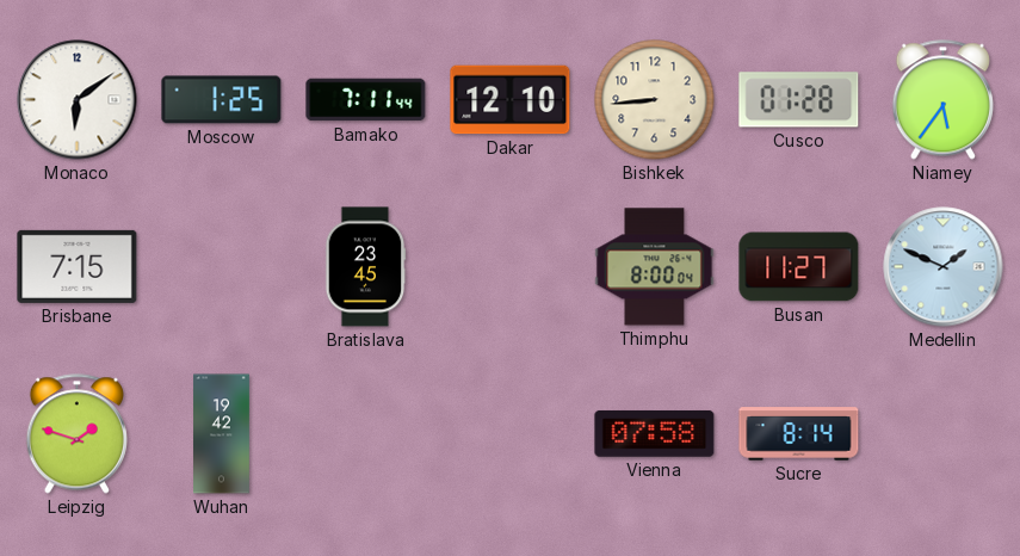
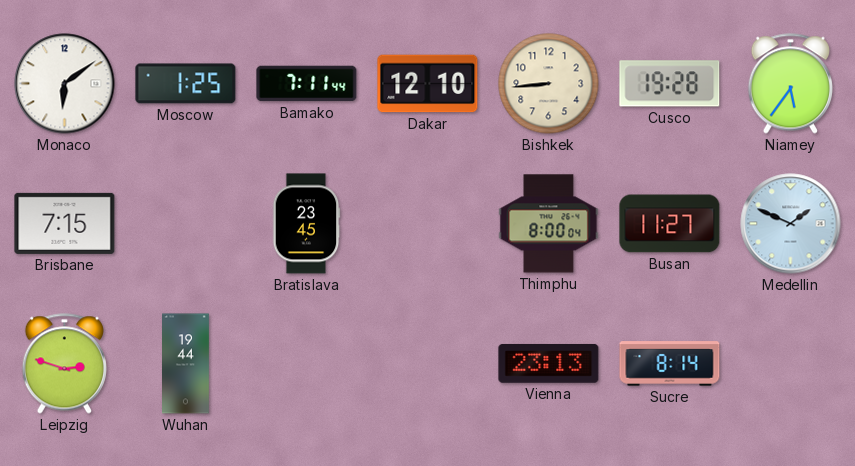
Cusco: 01:28 -> 19:28 (670, 84)
Leipzig: 1:48 -> 2:48 (64, 364)
Wuhan: 19:42 -> 19:44 (186, 364)
Vienna: 07:58 -> 23:13 (549, 364)
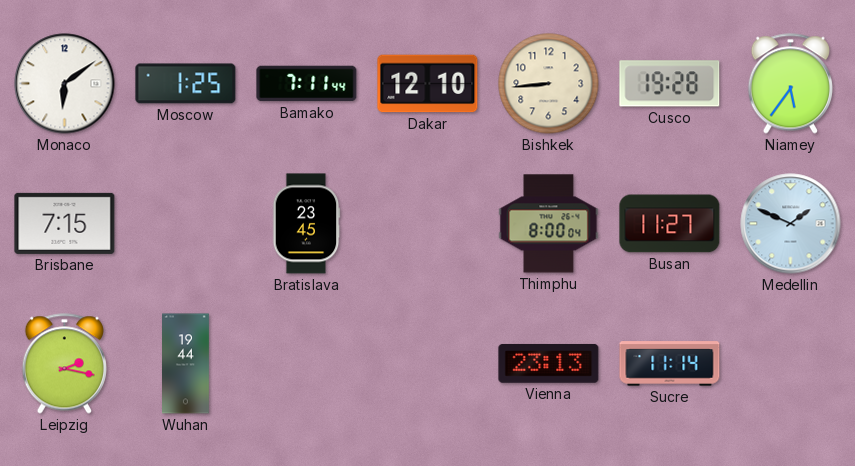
Leipzig: 2:48 -> 2:17 (64, 364)
Sucre: 8:14 -> 11:14 (670, 364)
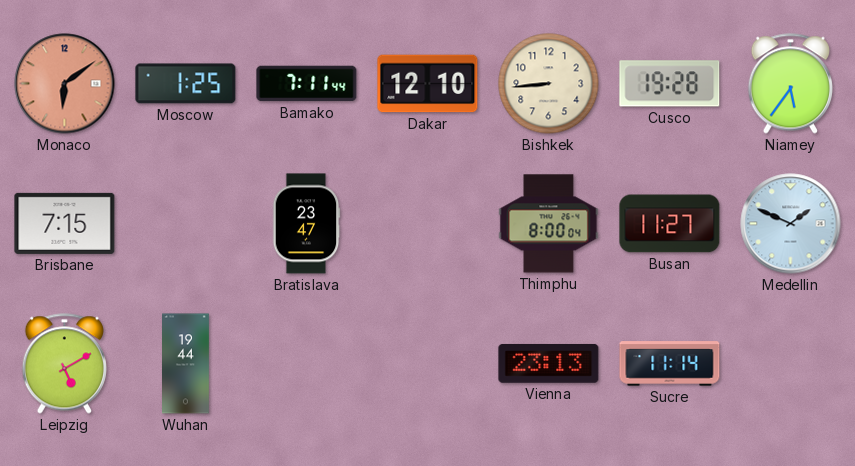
Monaco dial: white -> salmon (65, 84)
Bratislava: 23:45 -> 23:47 (306, 224)
Leipzig: 2:17 -> 5:10 (64, 364)
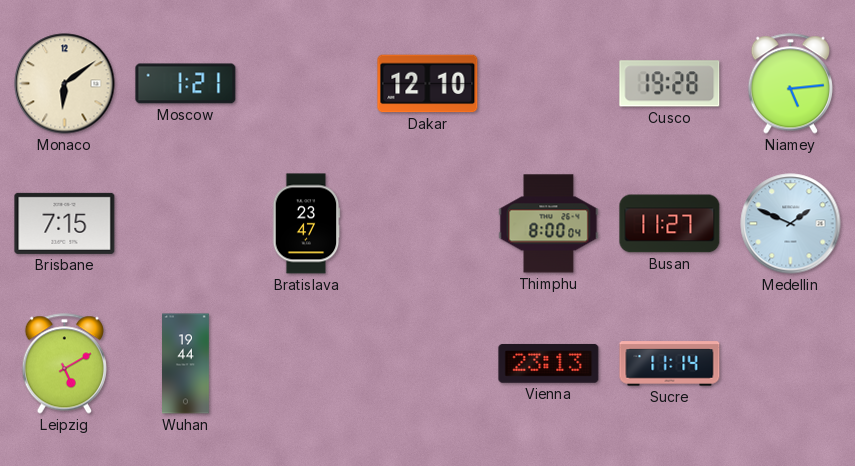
Monaco dial: salmon -> cream (65, 84)
Moscow: 1:25 -> 1:21 (186, 84)
Bamako: 7:11 -> none (307, 84)
Bishkek: 8:44 -> none (549, 84)
Niamey: 5:36 -> 5:14 (790, 84)
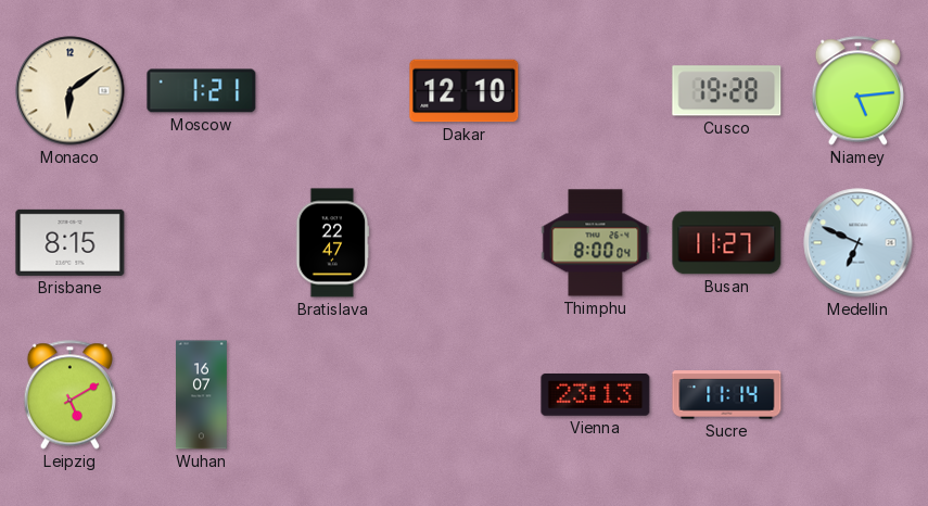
Brisbane: 7:15 -> 8:15 (71, 242)
Bratislava: 23:47 -> 22:47 (332, 243)
Medellin: 1:49 -> 6:49 (859, 243)
Wuhan: 19:44 -> 16:07 (202, 395)
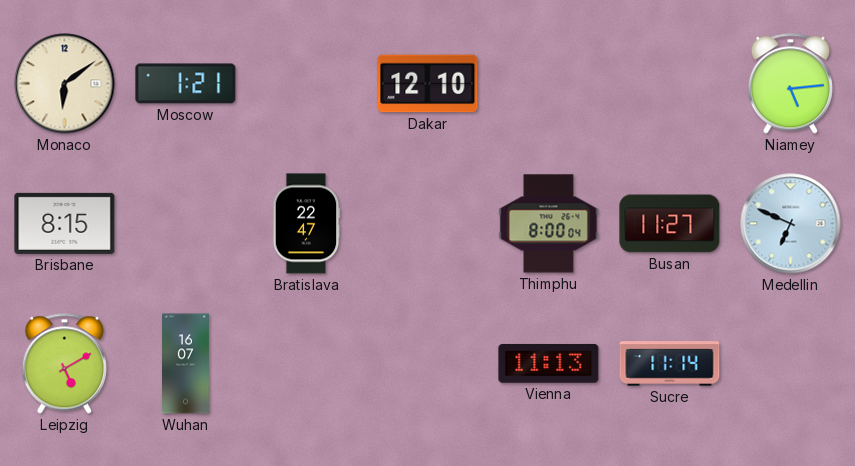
Cusco: 19:28 -> none (727, 91)
Vienna: 23:13 -> 11:13 (549, 364)
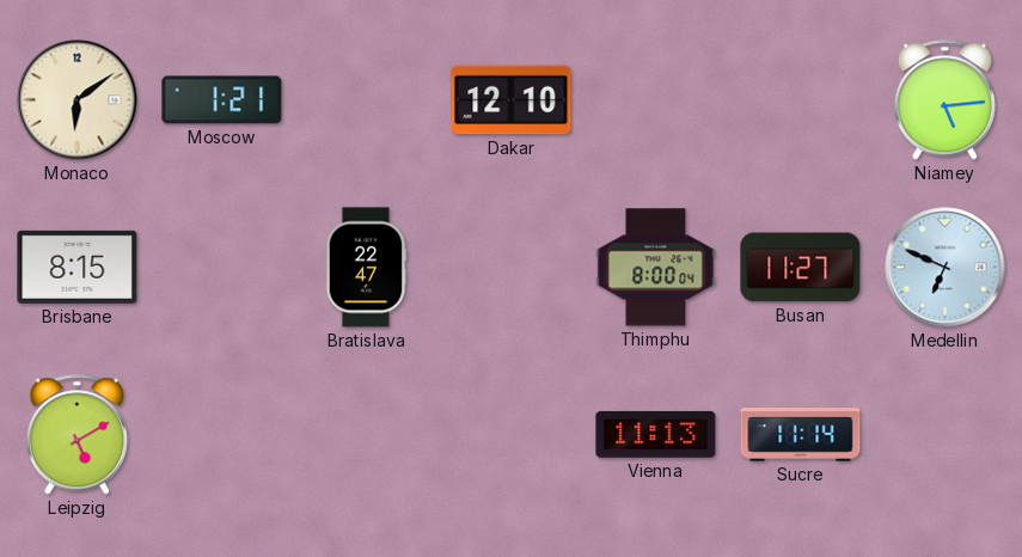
Wuhan: 16:07 -> none (186, 364)
